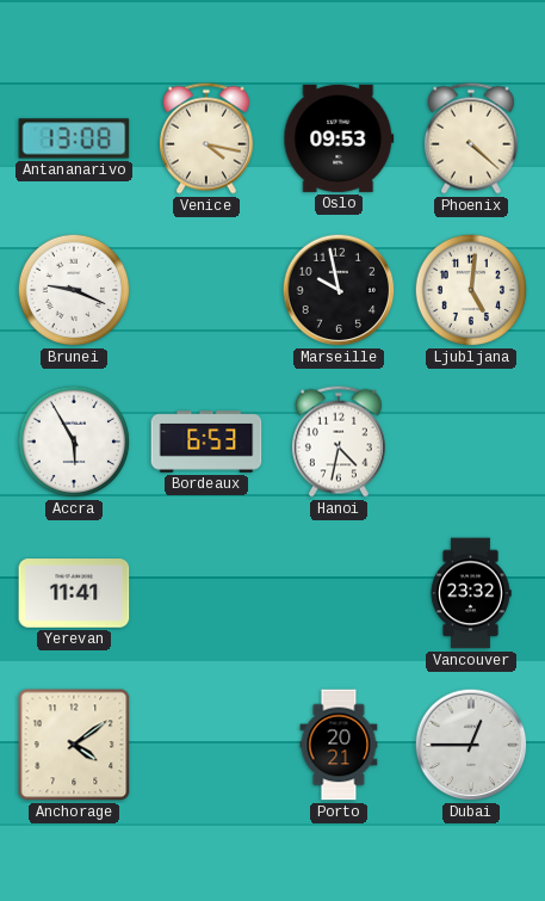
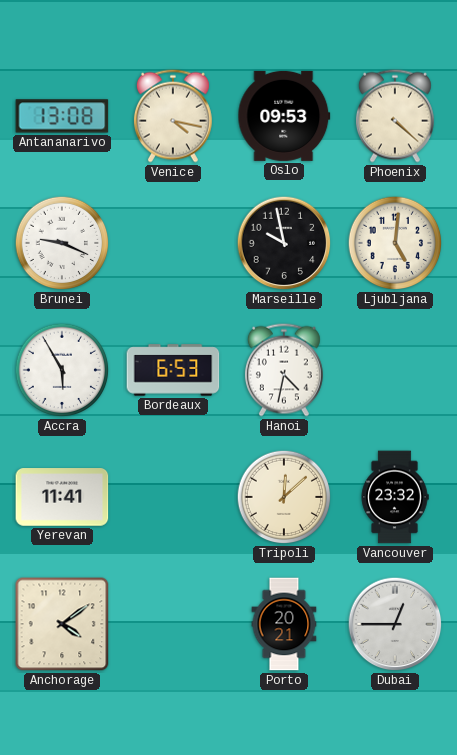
Tripoli: none -> 12:08 (284, 497)
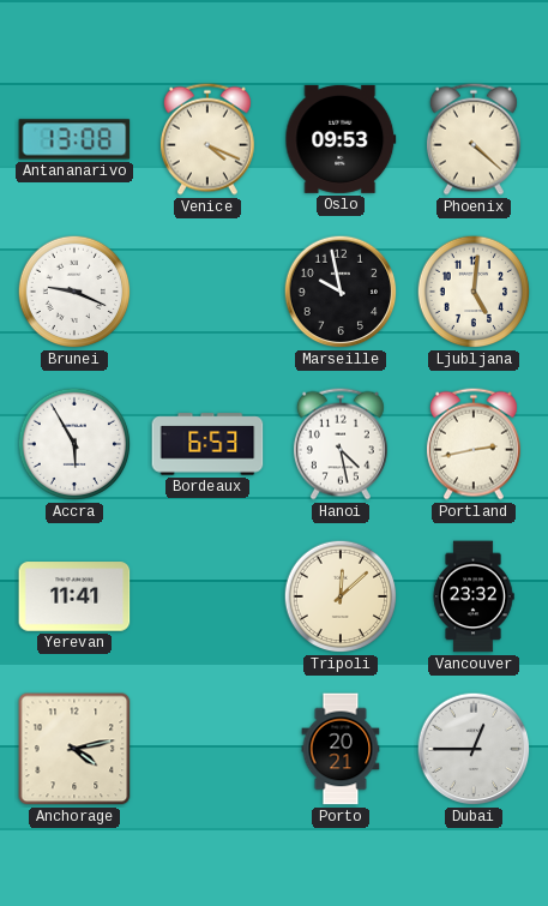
Venice: 4:17 -> 4:19 (207, 139)
Hanoi: 4:32 -> 4:28 (341, 444)
Portland: none -> 2:43 (474, 444)
Anchorage: 4:09 -> 4:13 (74, 749)
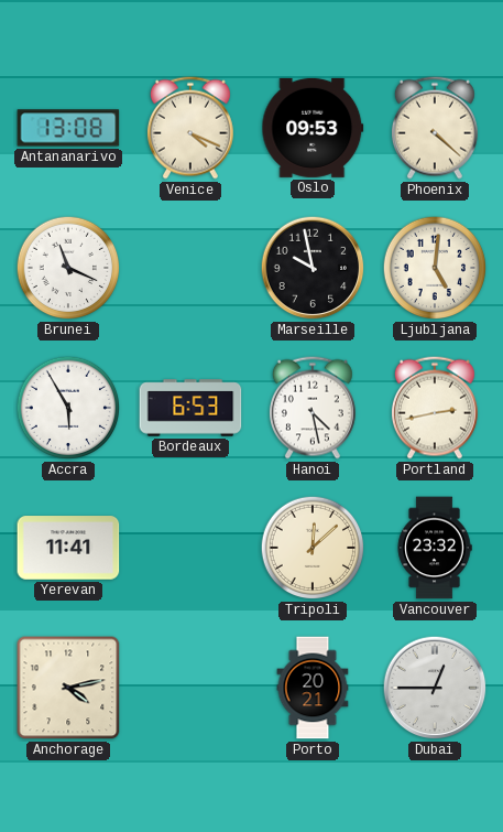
Brunei: 9:19 -> 11:19 (68, 268)
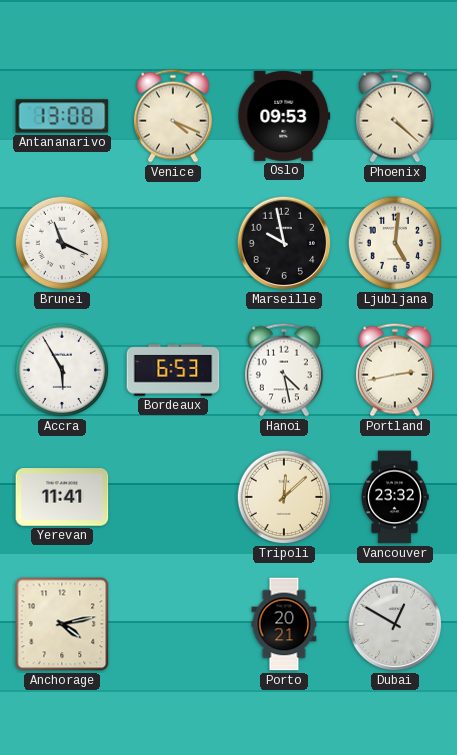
Dubai: 12:45 -> 12:50 (395, 624)
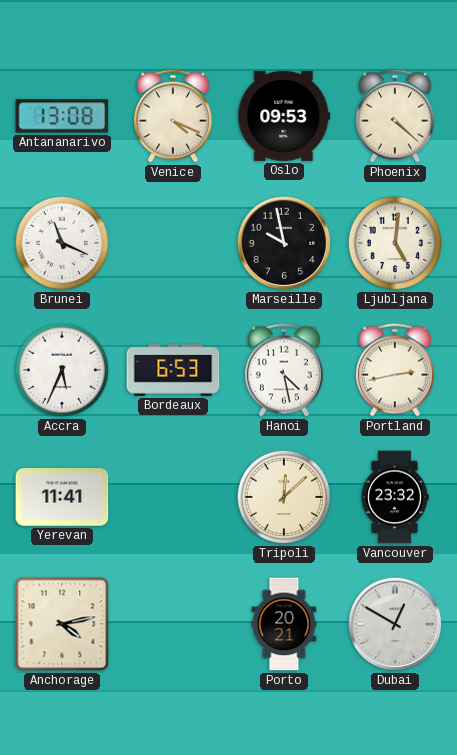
Accra: 5:55 -> 5:34 (62, 370)
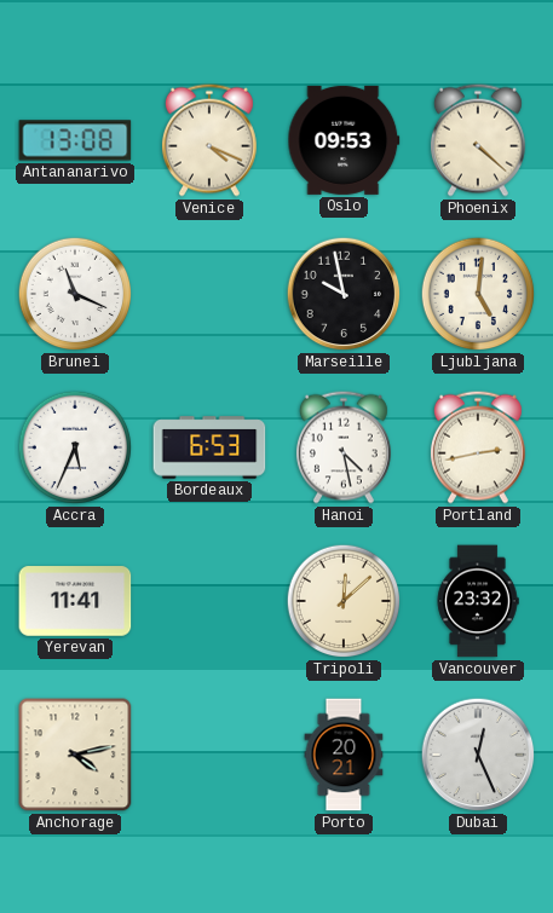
Dubai: 12:50 -> 12:26 (478, 755)
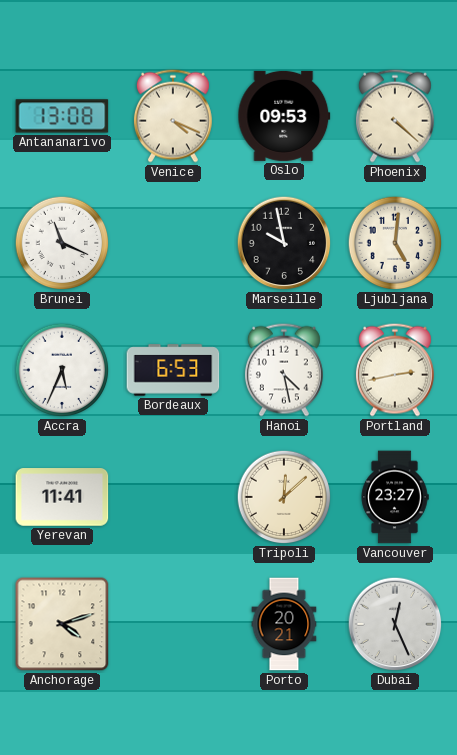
Vancouver: 23:32 -> 23:27 (395, 497)
Anchorage: 4:13 -> 4:12 (62, 624)
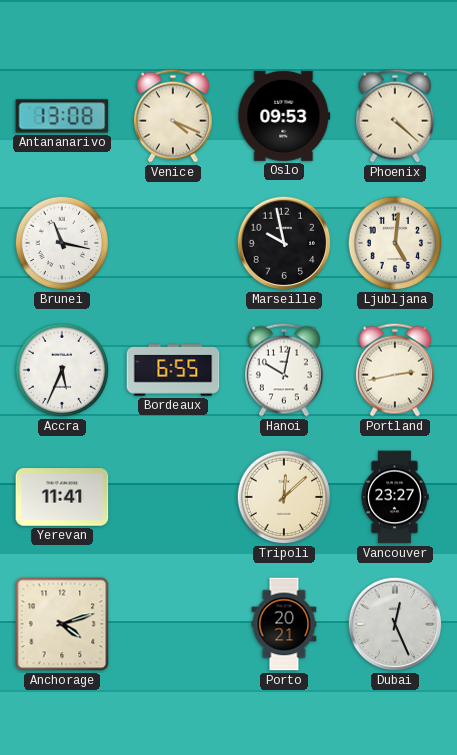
Brunei: 11:19 -> 11:17 (62, 243)
Bordeaux: 6:53 -> 6:55 (173, 370)
Hanoi: 4:28 -> 10:02 (284, 370)
